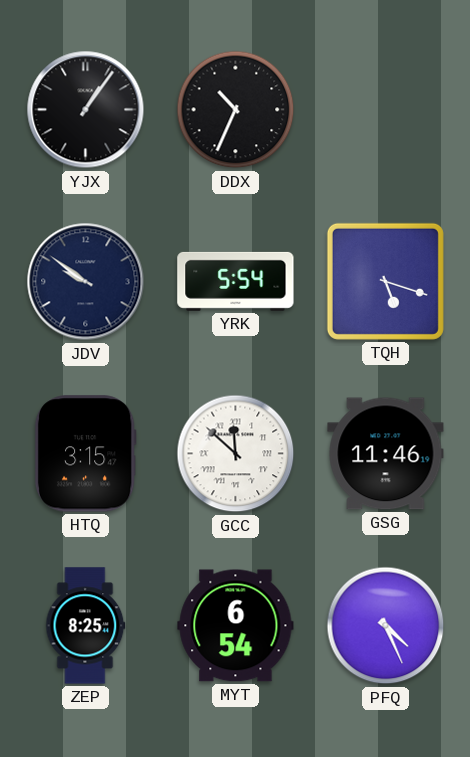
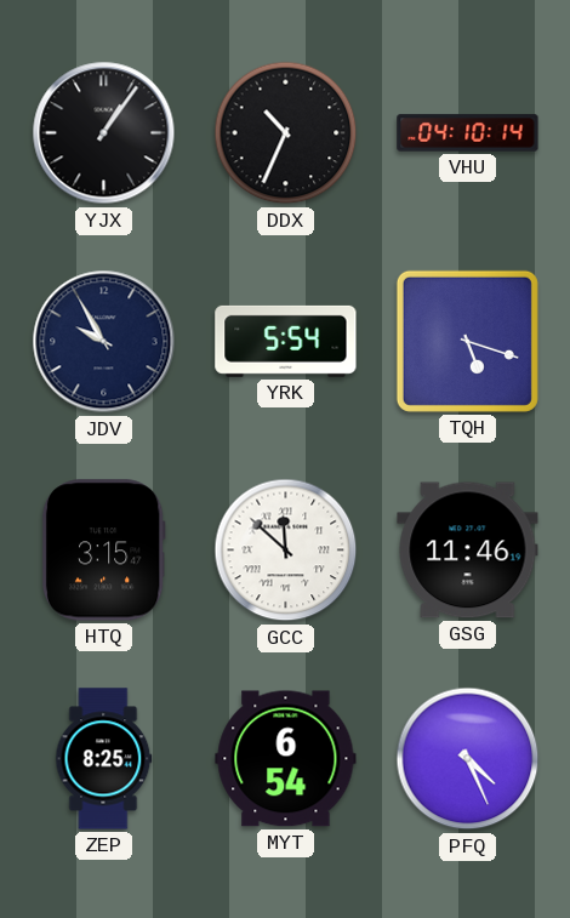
VHU: none -> 04:10 (468, 133)
JDV: 9:51 -> 9:55 (104, 342)
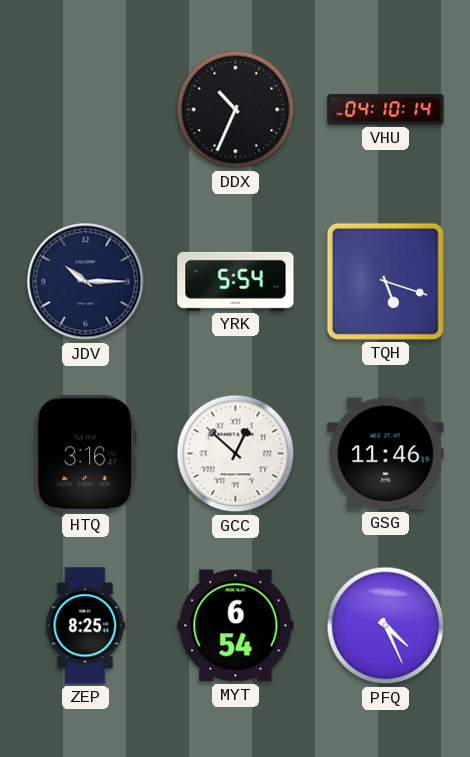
YJX: 1:06 -> none (104, 133)
JDV: 9:55 -> 10:15 (86, 282)
HTQ: 3:15 -> 3:16 (85, 454)
GCC: 11:52 -> 12:52 (236, 454)
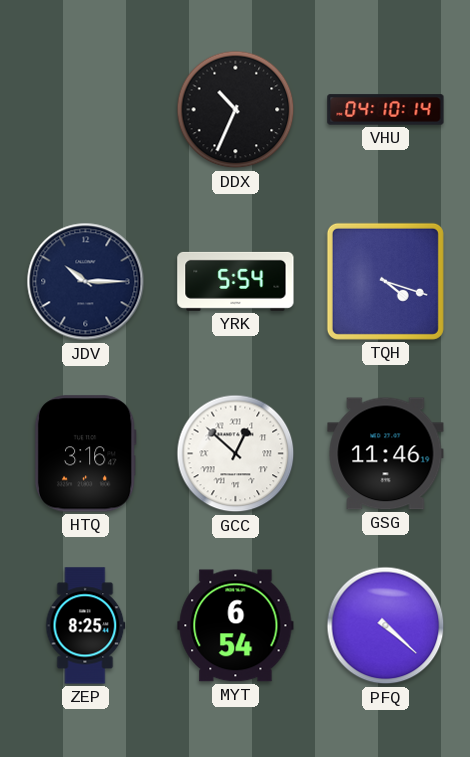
TQH: 5:18 -> 4:18 (385, 281)
PFQ: 4:26 -> 4:22 (386, 626)
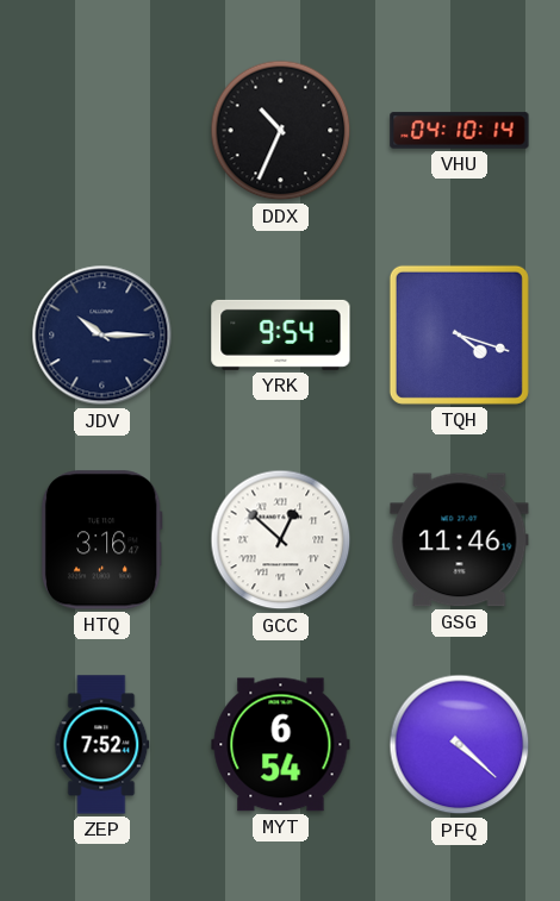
YRK: 5:54 -> 9:54 (281, 334)
ZEP: 8:25 -> 7:52 (102, 745)
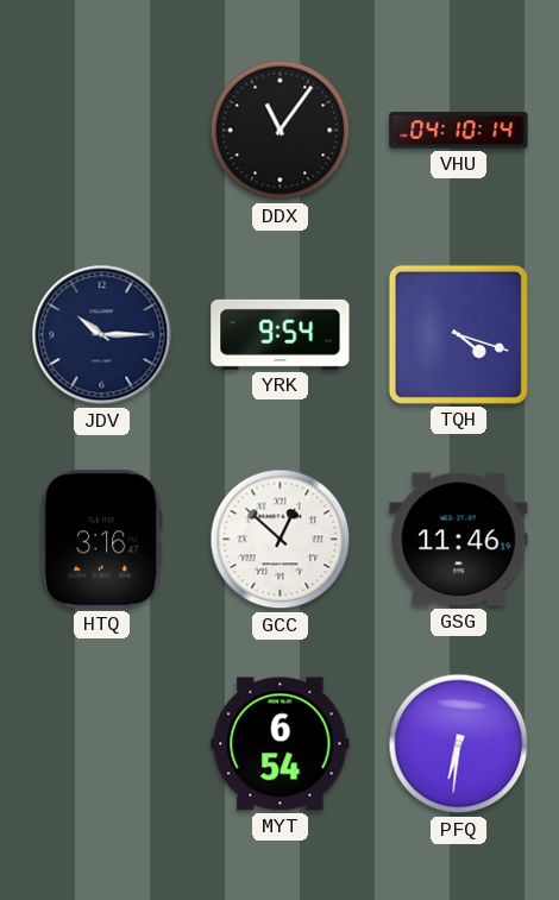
DDX: 10:34 -> 11:06 (281, 131)
ZEP: 7:52 -> none (102, 745)
PFQ: 4:22 -> 6:31 (459, 744)
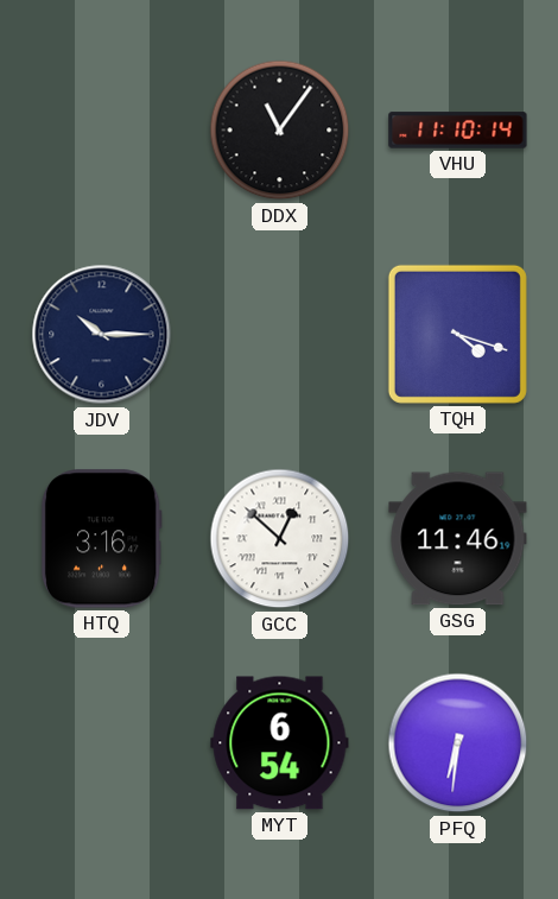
VHU: 04:10 -> 11:10 (458, 131)
YRK: 9:54 -> none (281, 334)
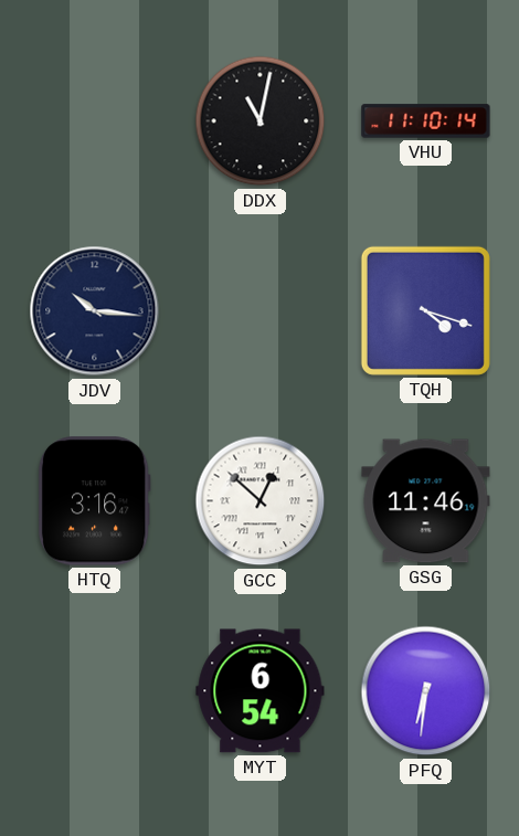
DDX: 11:06 -> 11:02 (261, 121)
JDV: 10:15 -> 10:16 (95, 311)
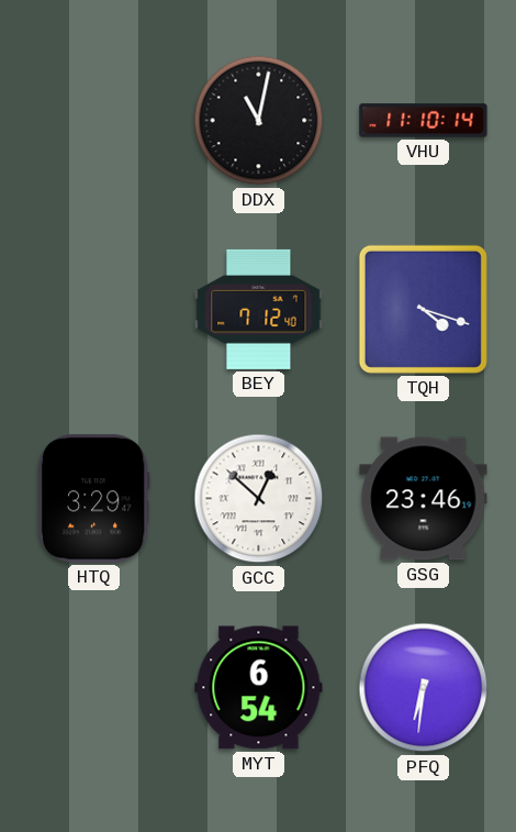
JDV: 10:16 -> none (95, 311)
BEY: none -> 7:12 (259, 309)
HTQ: 3:16 -> 3:29 (93, 499)
GSG: 11:46 -> 23:46 (424, 499)
